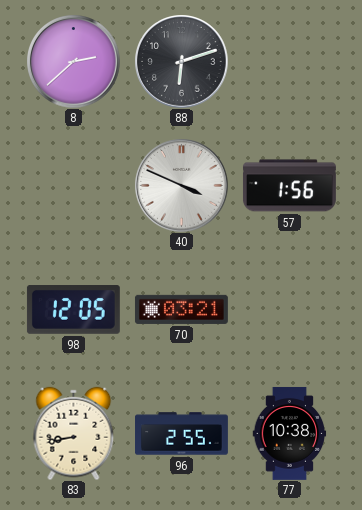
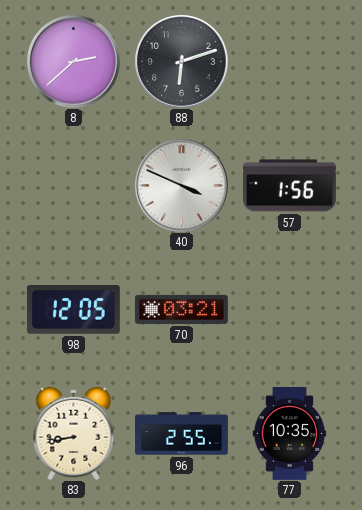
77: 10:38 -> 10:35 (290, 433)
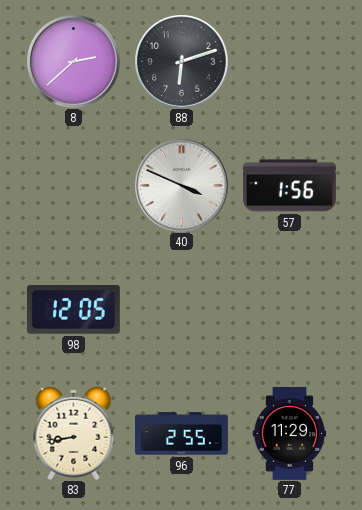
70: 03:21 -> none (181, 309)
77: 10:35 -> 11:29 (290, 433)
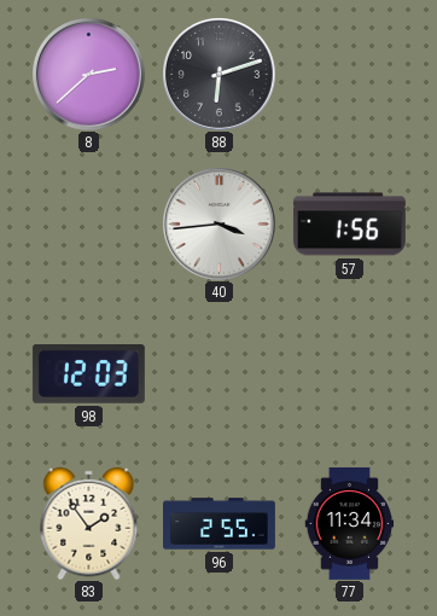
40: 3:49 -> 3:44 (218, 223)
98: 12:05 -> 12:03 (88, 374)
83: 8:43 -> 1:54 (89, 523)
77: 11:29 -> 11:34 (350, 523)
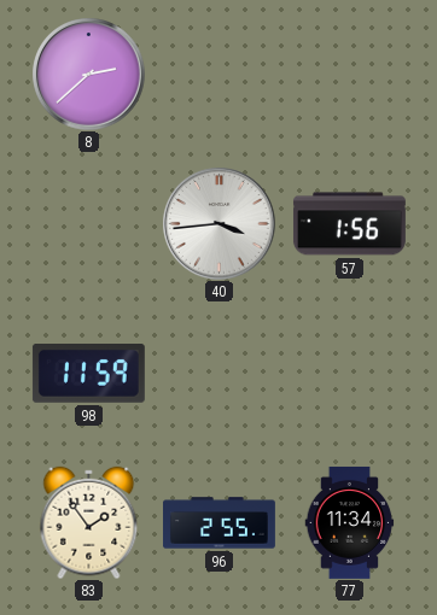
88: 6:12 -> none (218, 74)
98: 12:03 -> 11:59 (88, 374)
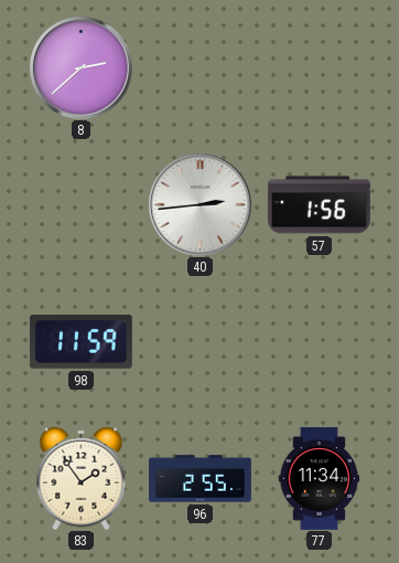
40: 3:44 -> 2:44 (199, 204)
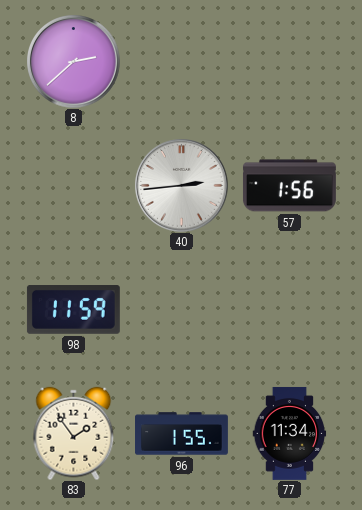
96: 2:55 -> 1:55 (182, 434)
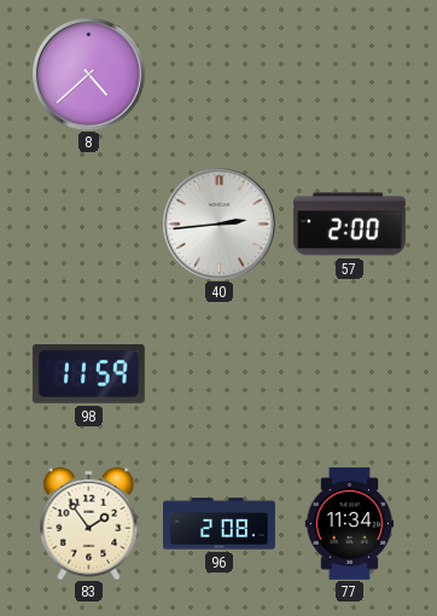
8: 2:38 -> 4:38 (88, 74)
57: 1:56 -> 2:00 (349, 225)
96: 1:55 -> 2:08 (220, 524)
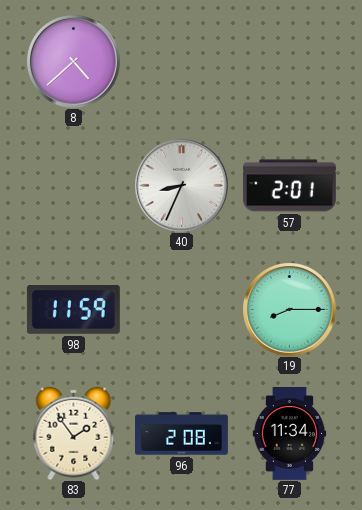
40: 2:44 -> 8:34 (181, 185)
57: 2:00 -> 2:01 (289, 186)
19: none -> 8:15 (289, 309)
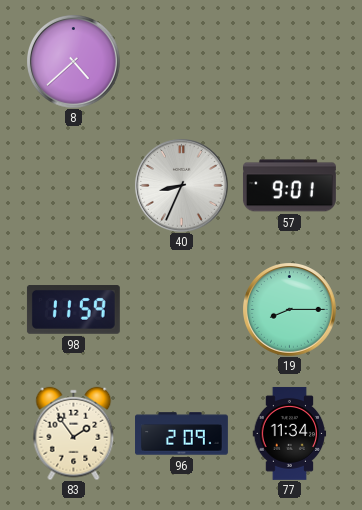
57: 2:01 -> 9:01 (289, 186)
96: 2:08 -> 2:09 (182, 434)
